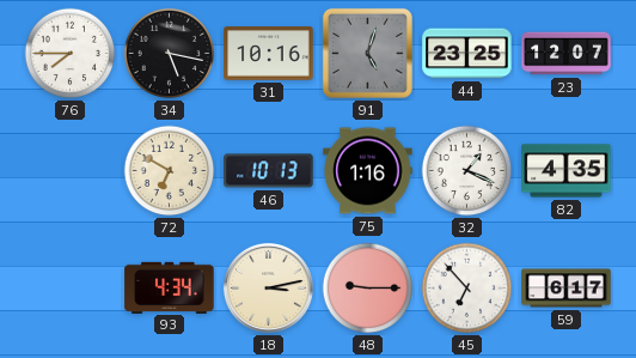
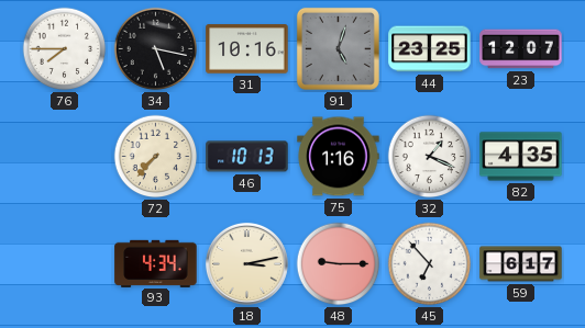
72: 6:50 -> 7:37 (156, 157)
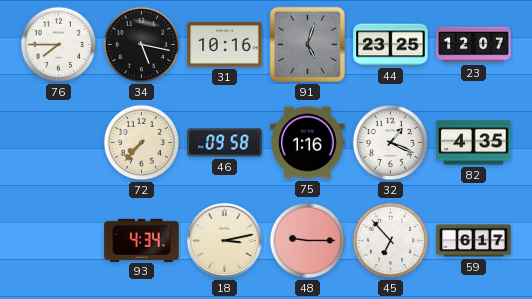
46: 10:13 -> 09:58 (225, 143)
